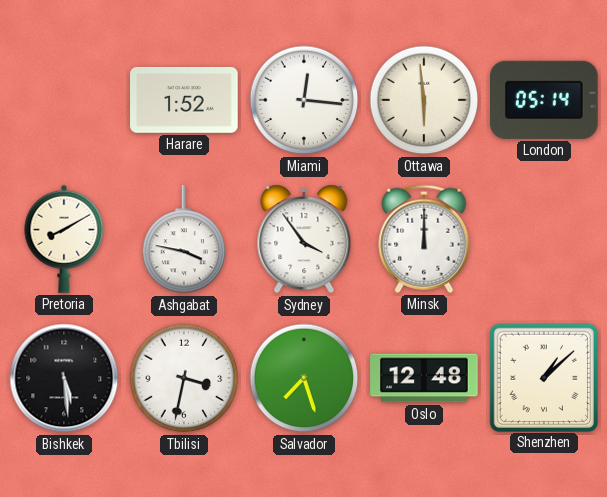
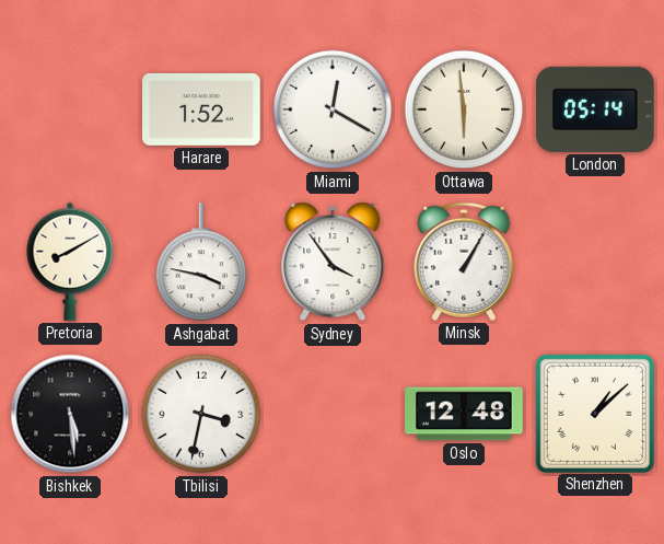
Miami: 12:16 -> 12:20 (333, 109)
Minsk: 12:00 -> 1:05 (464, 262)
Salvador: 7:27 -> none (304, 378)
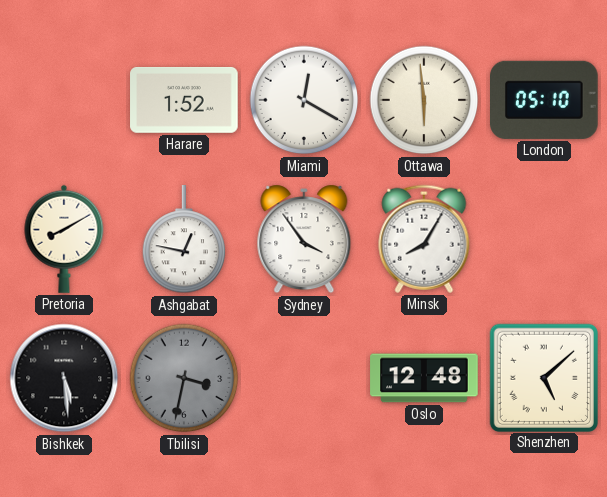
London: 05:14 -> 05:10 (545, 100)
Ashgabat: 3:47 -> 12:47 (184, 240)
Minsk: 1:05 -> 8:05 (424, 239)
Tbilisi dial: white -> grey (184, 378)
Shenzhen: 1:08 -> 5:08 (543, 377)
